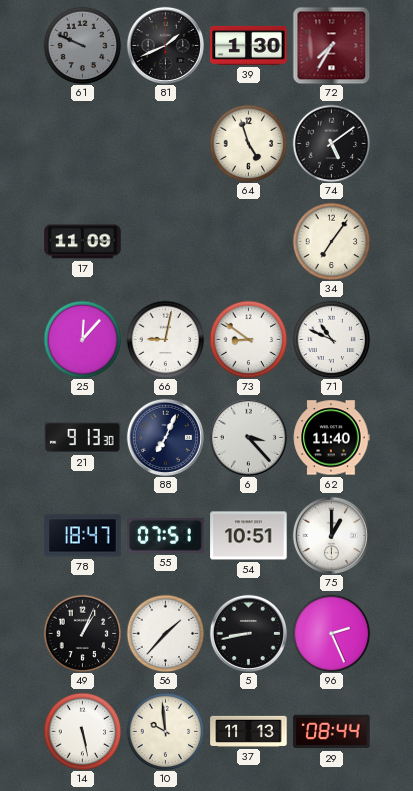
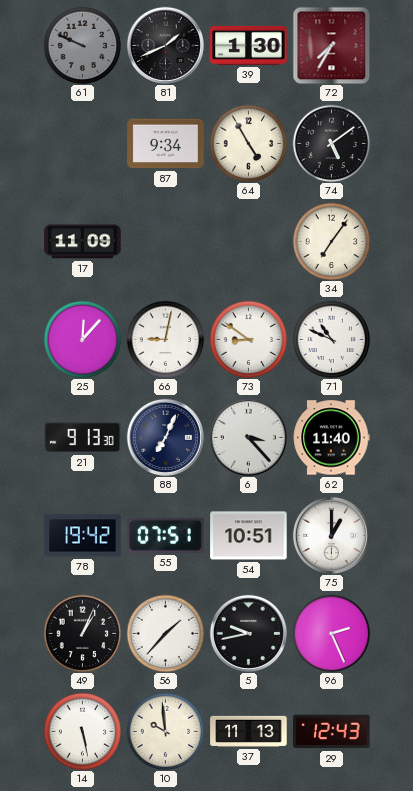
87: none -> 9:34 (166, 144)
64: 4:57 -> 4:55 (248, 143)
78: 18:47 -> 19:42 (83, 536)
5: 8:43 -> 9:43 (248, 633)
29: 08:44 -> 12:43 (332, 732)
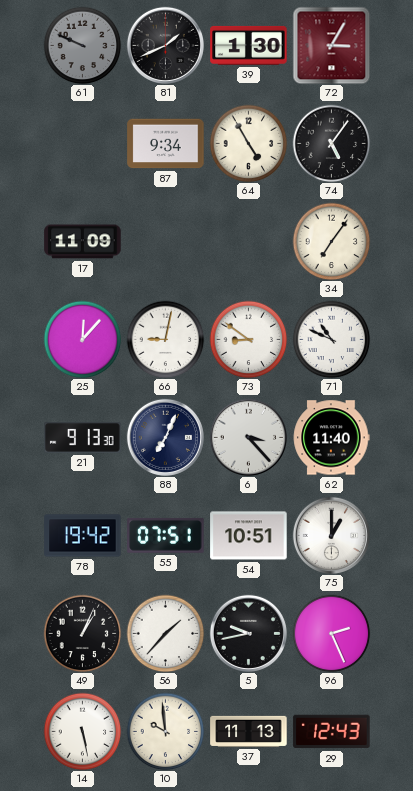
72: 7:35 -> 3:05 (331, 45)
74: 5:09 -> 5:06 (331, 143)
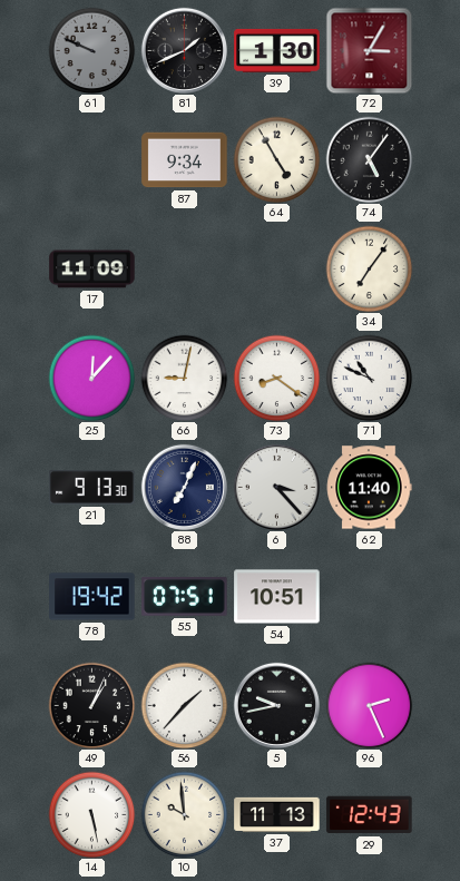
73: 8:51 -> 8:21 (276, 378)
75: 1:00 -> none (331, 535)
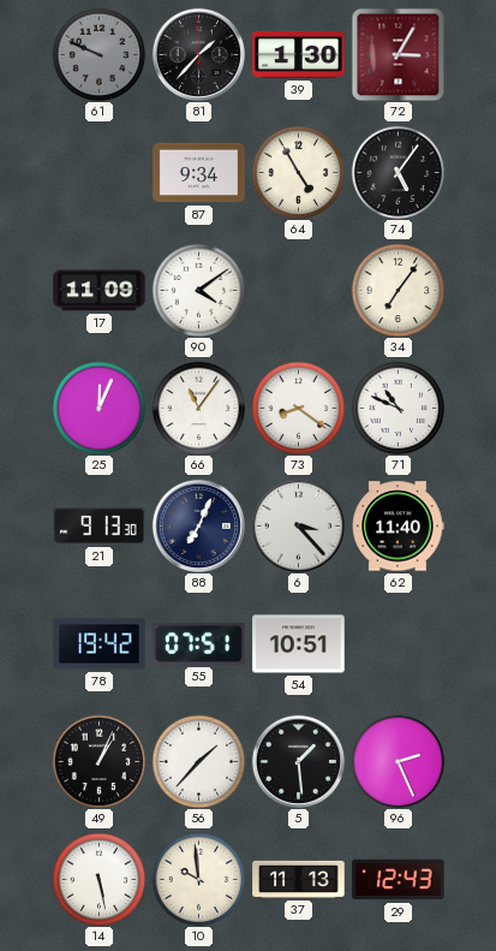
81: 1:41 -> 1:37 (198, 54)
90: none -> 4:09 (198, 290)
25: 12:07 -> 12:04 (98, 408)
66: 9:02 -> 11:06 (198, 408)
5: 9:43 -> 1:29 (298, 761)
